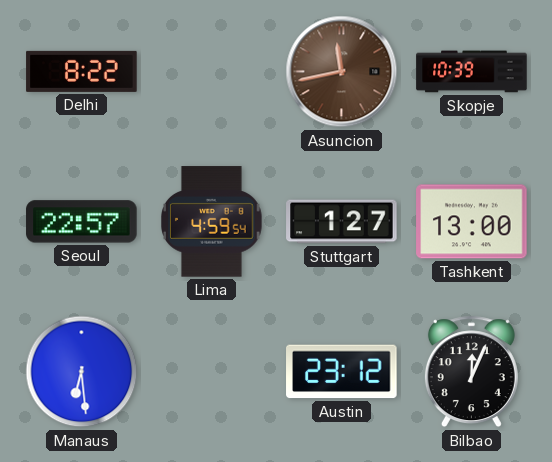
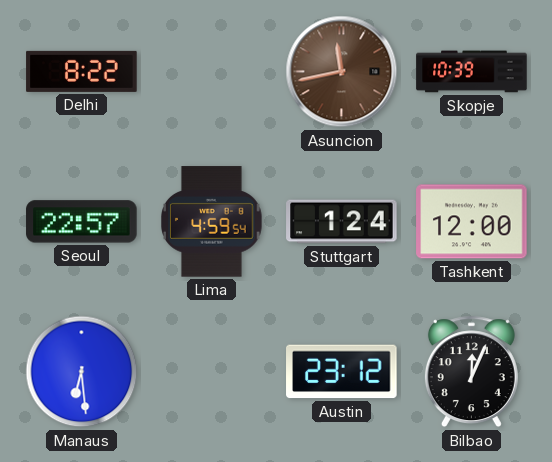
Stuttgart: 1:27 -> 1:24 (342, 222)
Tashkent: 13:00 -> 12:00 (472, 222)
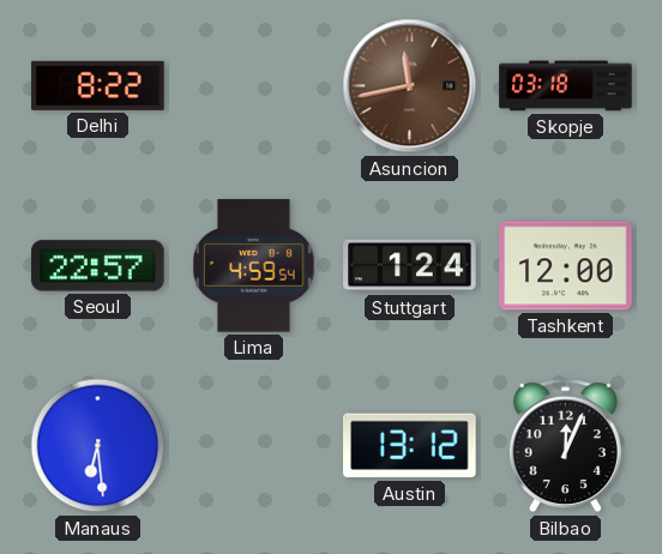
Skopje: 10:39 -> 03:18 (566, 86)
Austin: 23:12 -> 13:12 (410, 446)
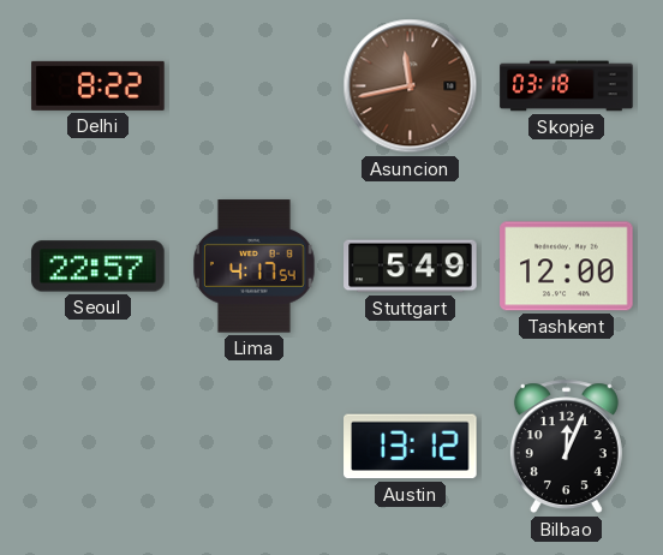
Lima: 4:59 -> 4:17 (255, 267)
Stuttgart: 1:24 -> 5:49 (411, 267)
Manaus: 6:29 -> none (98, 446)
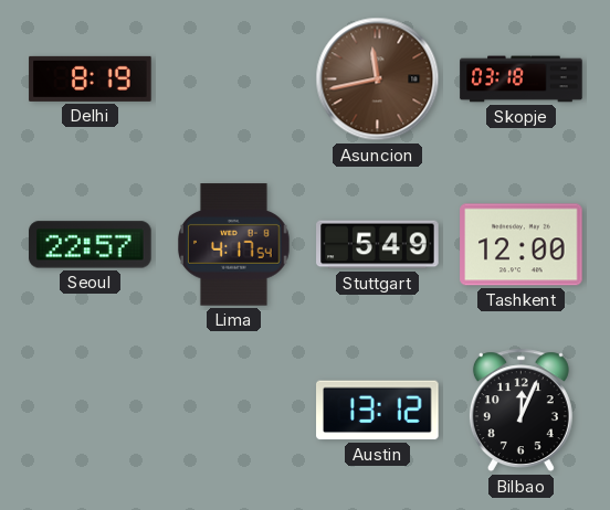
Delhi: 8:22 -> 8:19 (91, 78)
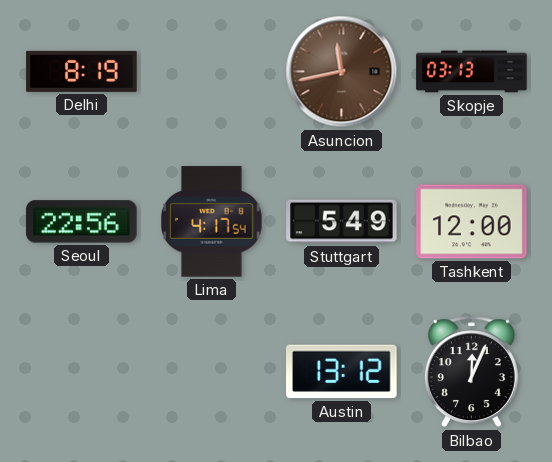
Skopje: 03:18 -> 03:13 (472, 72)
Seoul: 22:57 -> 22:56 (82, 222)
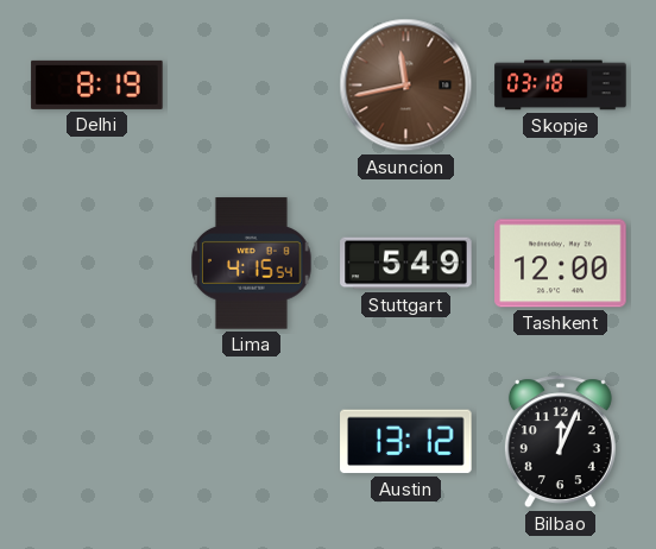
Skopje: 03:13 -> 03:18 (561, 86)
Seoul: 22:56 -> none (82, 222)
Lima: 4:17 -> 4:15 (252, 264)
